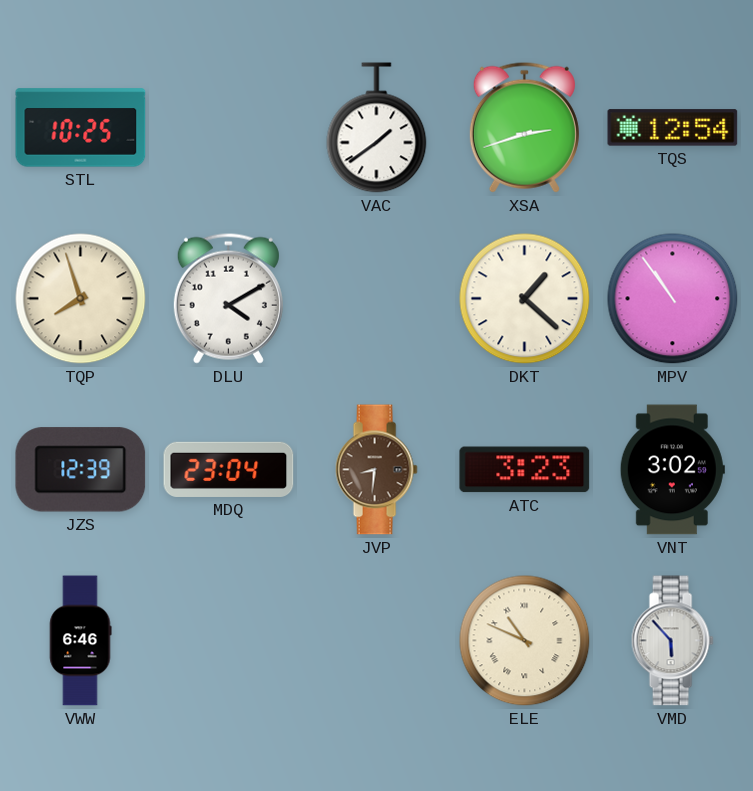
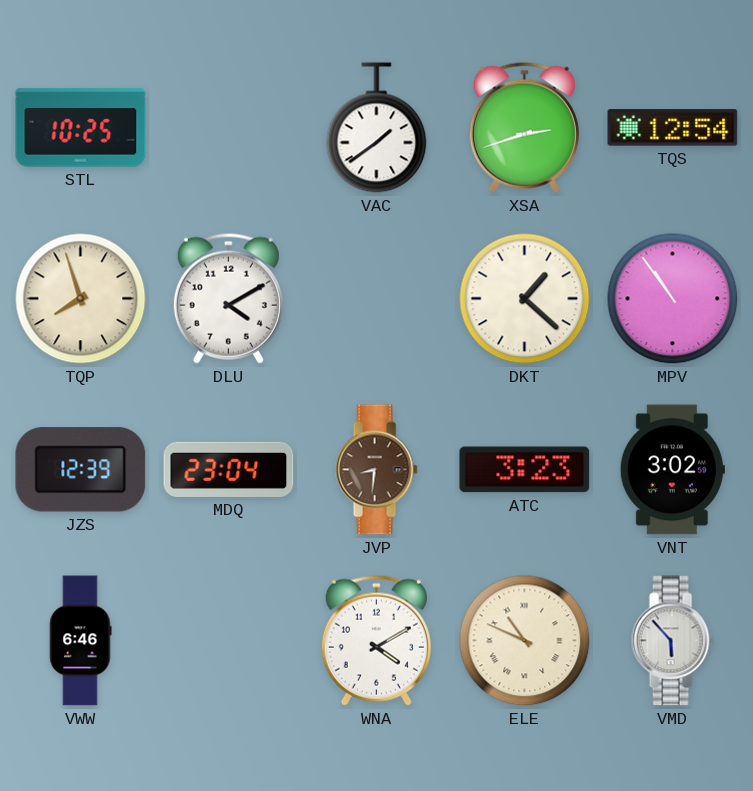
WNA: none -> 4:10 (376, 640)
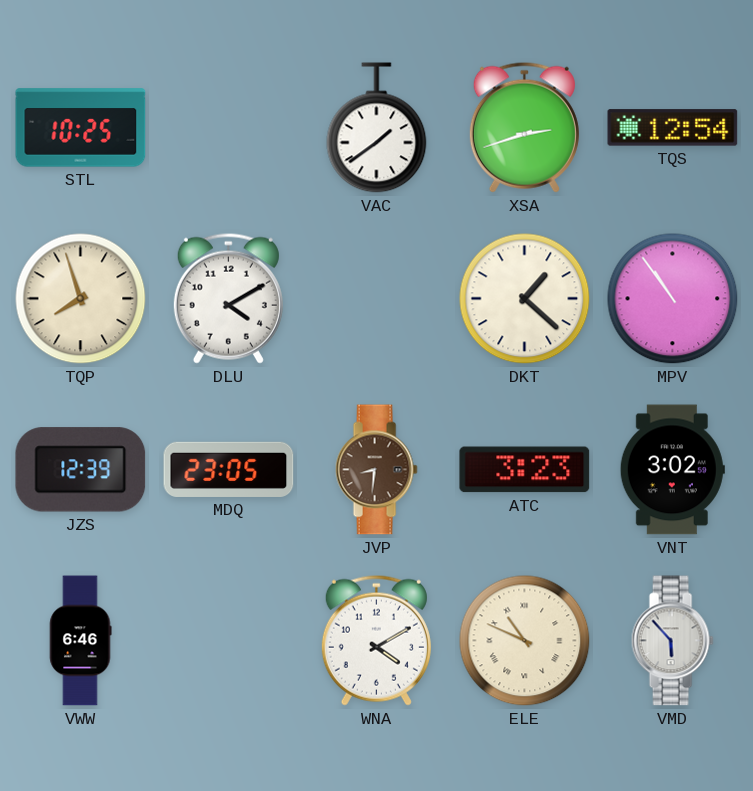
MDQ: 23:04 -> 23:05 (229, 469)
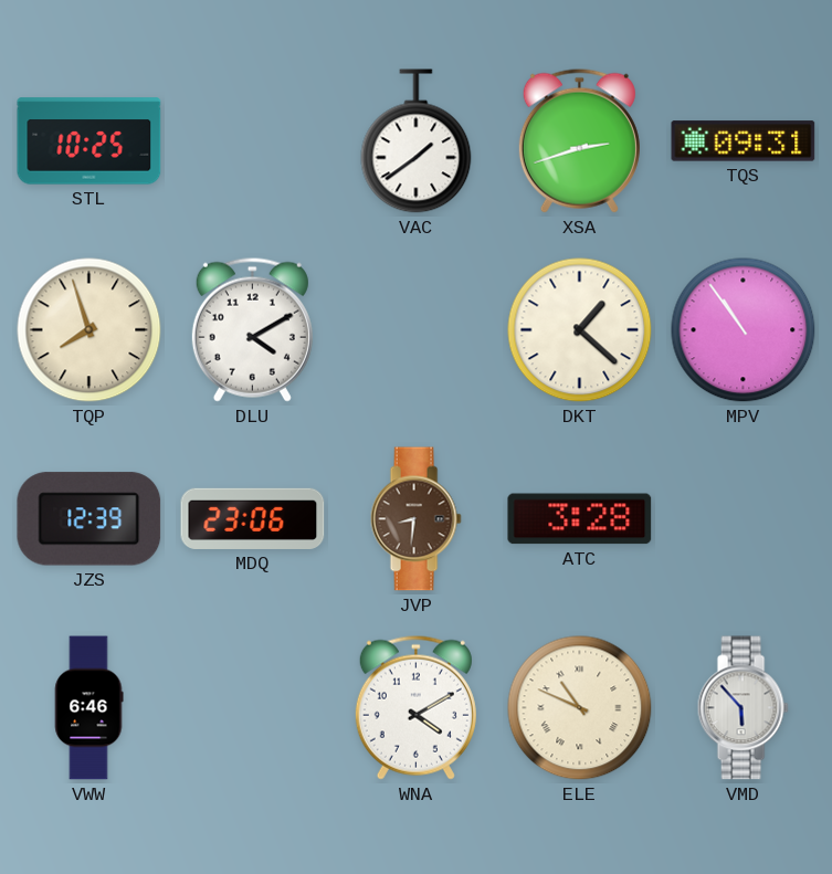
TQS: 12:54 -> 09:31 (744, 141)
MDQ: 23:05 -> 23:06 (253, 518)
ATC: 3:23 -> 3:28 (580, 519)
VNT: 3:02 -> none (672, 470)
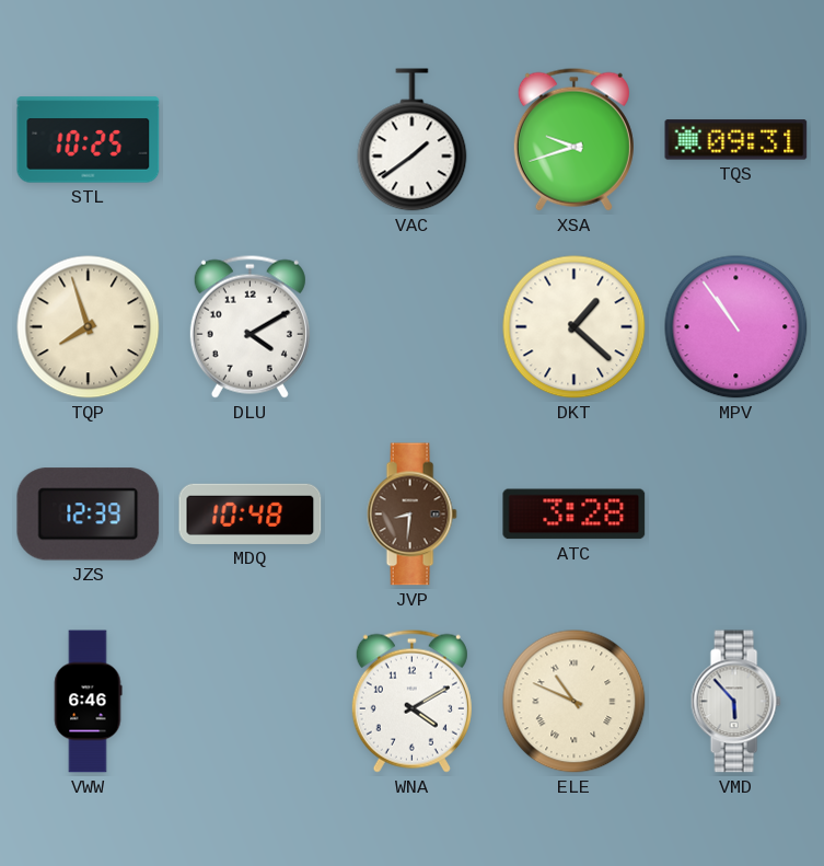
XSA: 2:42 -> 9:42 (573, 139)
MDQ: 23:06 -> 10:48 (251, 513)
